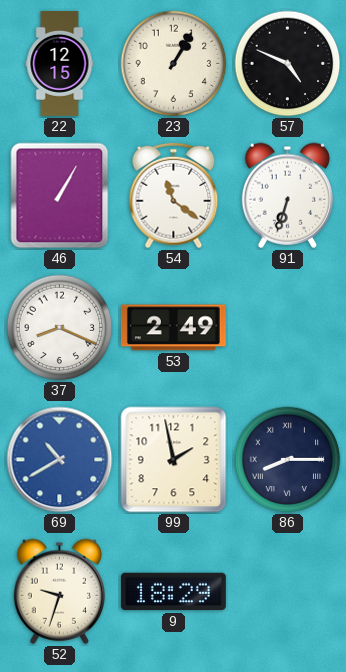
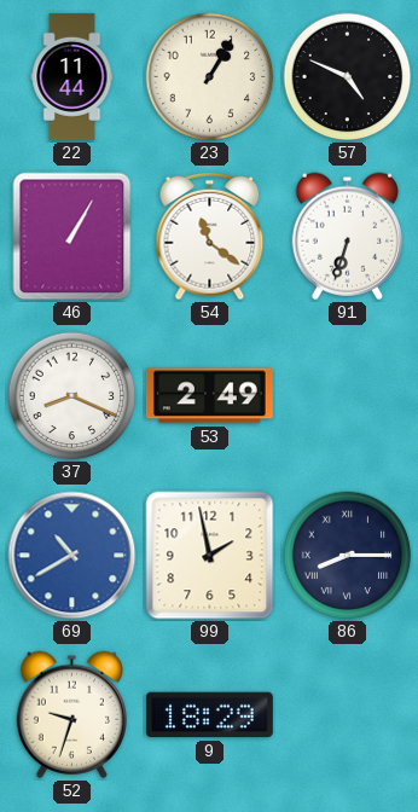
22: 12:15 -> 11:44 (72, 76)
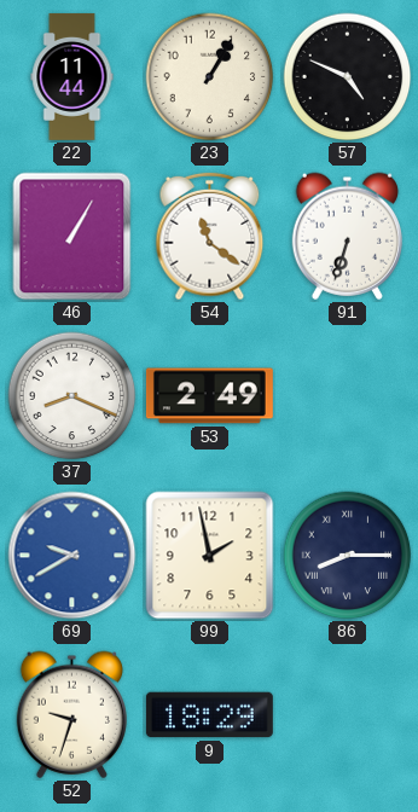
69: 10:40 -> 9:40 (72, 556)
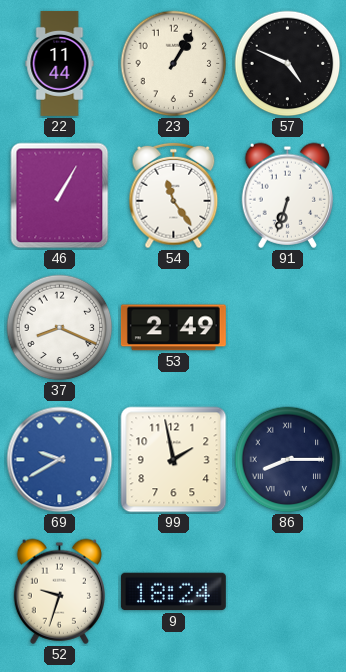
54: 11:21 -> 11:24 (174, 196)
9: 18:29 -> 18:24 (173, 592)
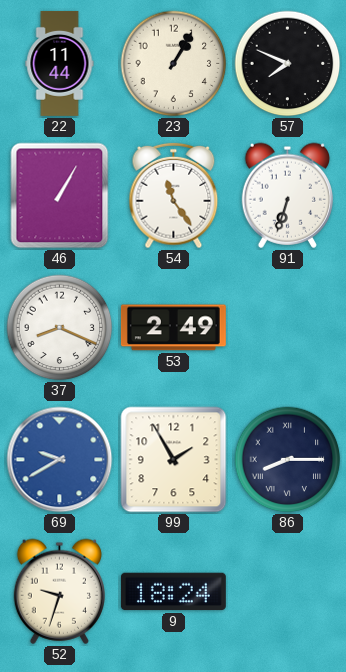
57: 4:49 -> 7:49 (288, 64)
99: 1:58 -> 1:55 (174, 460)
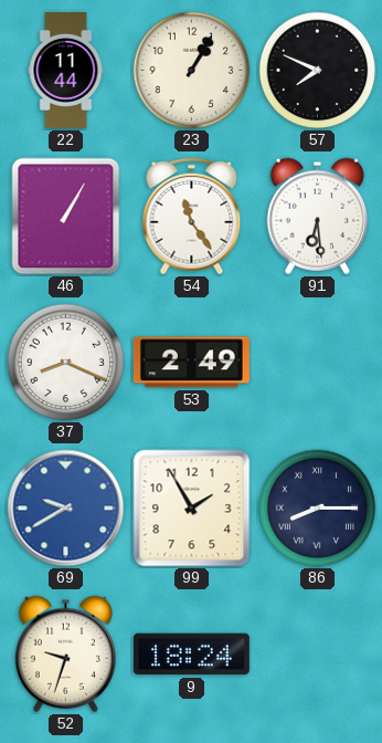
91: 6:33 -> 6:29 (317, 216)
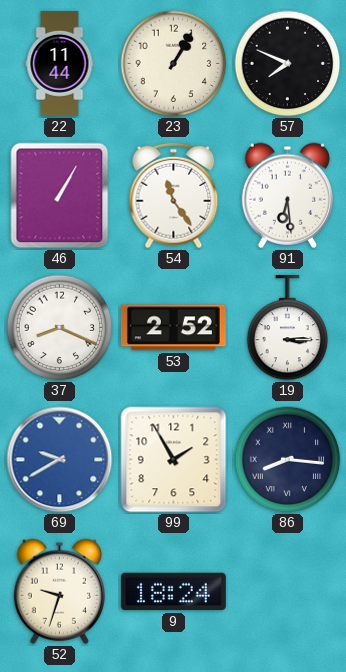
53: 2:49 -> 2:52 (173, 328)
19: none -> 3:15 (288, 328)
86: 8:15 -> 8:16 (288, 460)
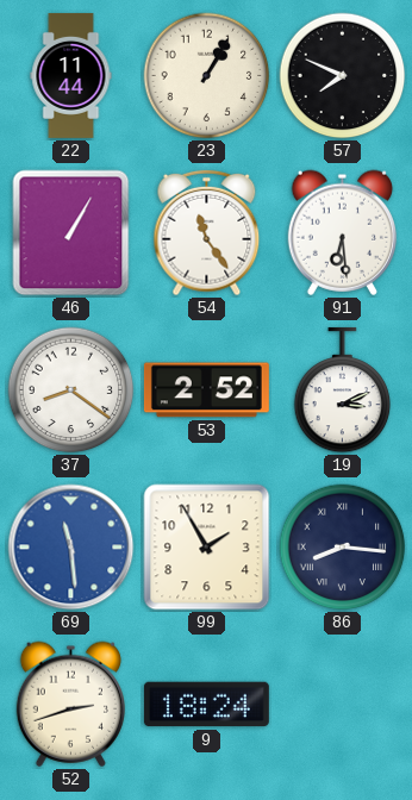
37: 8:19 -> 8:21 (71, 390)
19: 3:15 -> 3:11 (343, 390)
69: 9:40 -> 11:29 (71, 548)
52: 9:33 -> 2:42 (70, 704)
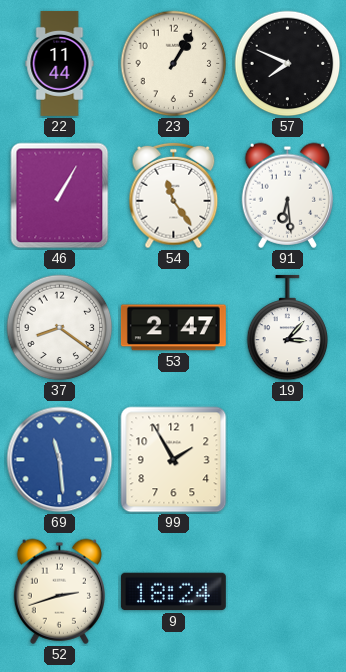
53: 2:52 -> 2:47 (173, 328)
19: 3:11 -> 3:07 (288, 328)
86: 8:16 -> none (343, 548)
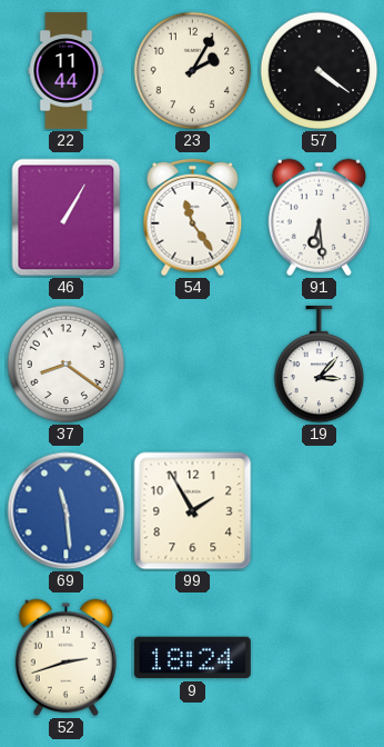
23: 1:05 -> 2:05 (193, 71)
57: 7:49 -> 4:21 (320, 71)
53: 2:47 -> none (173, 328)
